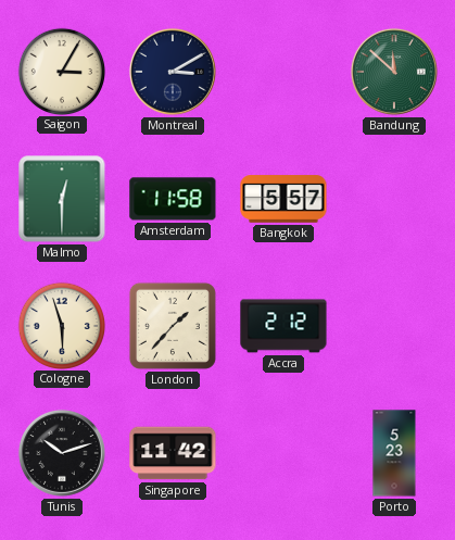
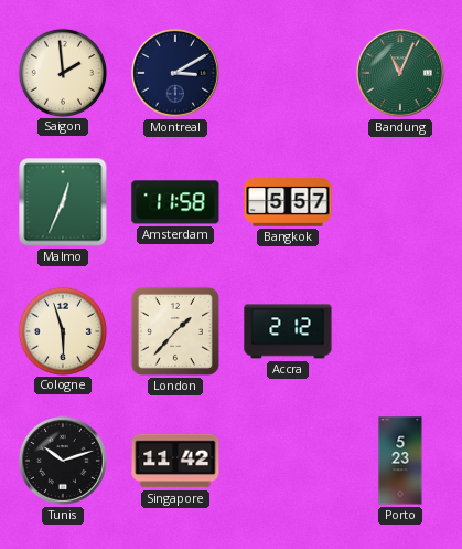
Saigon: 3:05 -> 1:59 (62, 72)
Bandung: 11:52 -> 11:04 (400, 73)
Malmo: 12:30 -> 12:34 (63, 202)
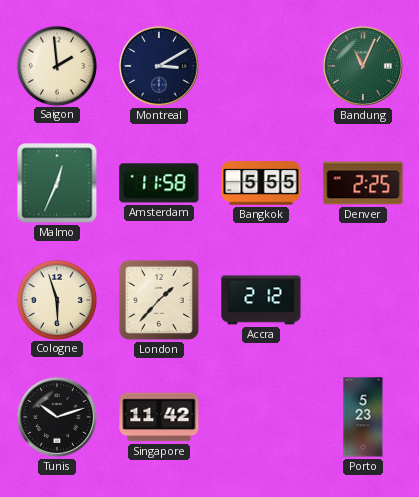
Bangkok: 5:57 -> 5:55 (261, 183)
Denver: none -> 2:25 (363, 183)
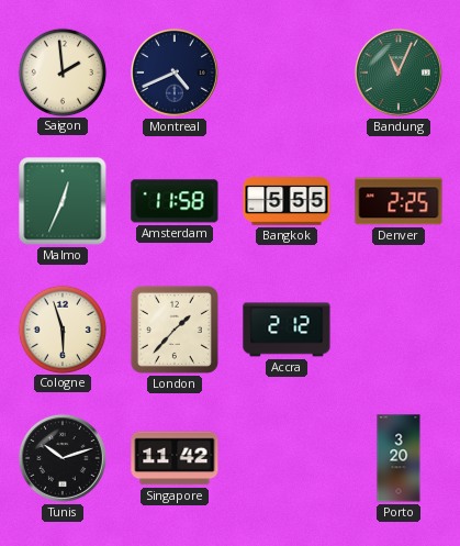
Montreal: 3:10 -> 4:41 (175, 73)
Porto: 5:23 -> 3:20 (399, 458)
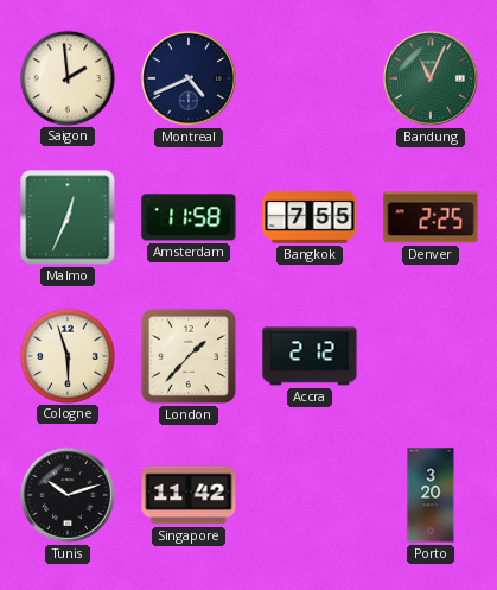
Bangkok: 5:55 -> 7:55 (310, 217)
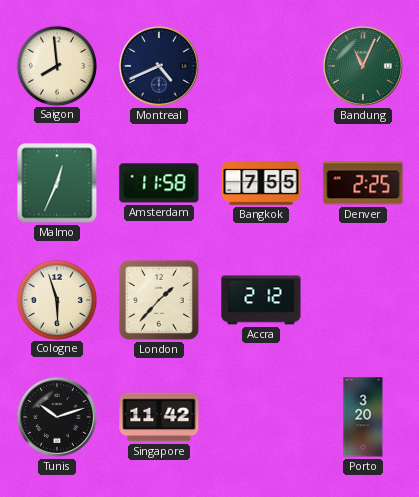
Saigon: 1:59 -> 7:59 (56, 65)
